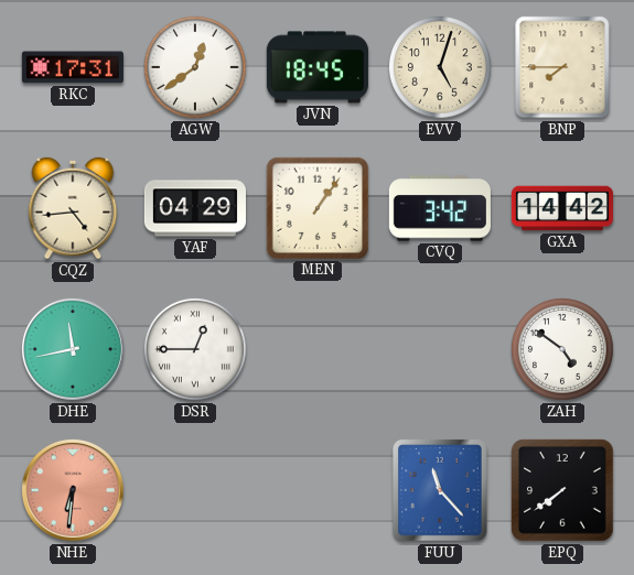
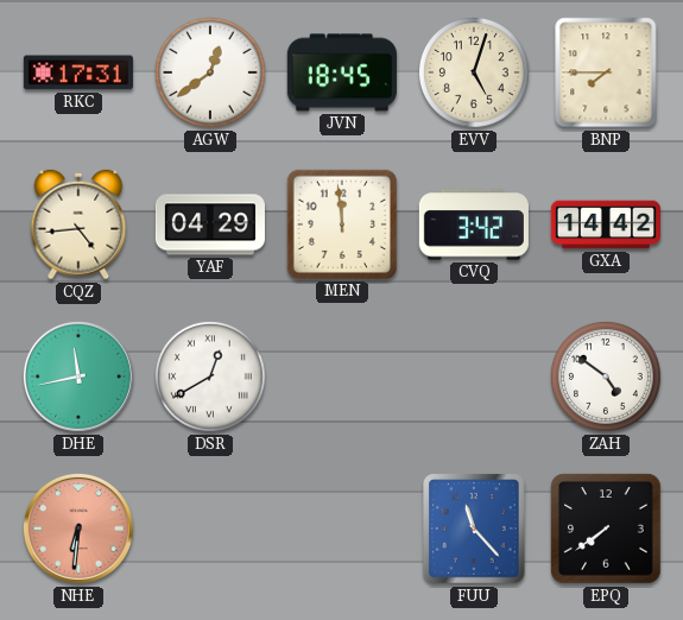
MEN: 1:06 -> 11:59 (342, 224)
DSR: 12:45 -> 12:40 (211, 378)
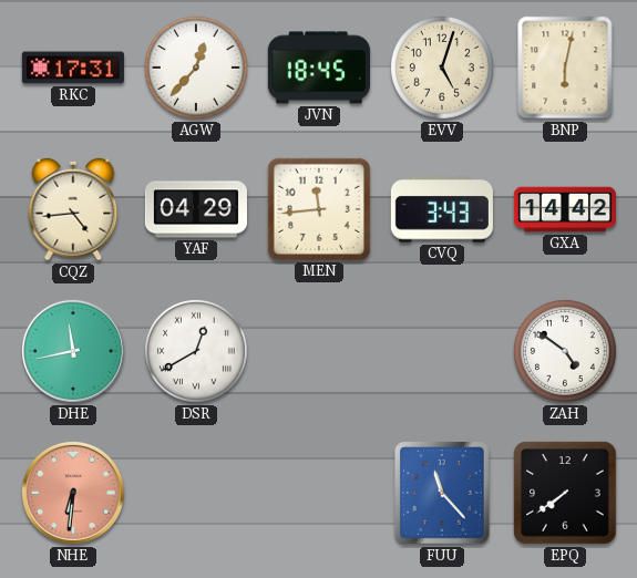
AGW: 12:39 -> 12:37 (197, 69)
BNP: 7:45 -> 6:02 (565, 68)
MEN: 11:59 -> 11:44 (319, 209)
CVQ: 3:42 -> 3:43 (442, 209)
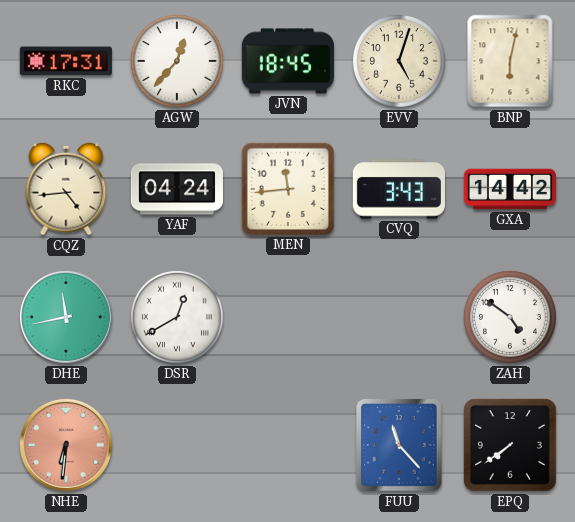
YAF: 04:29 -> 04:24 (177, 189)
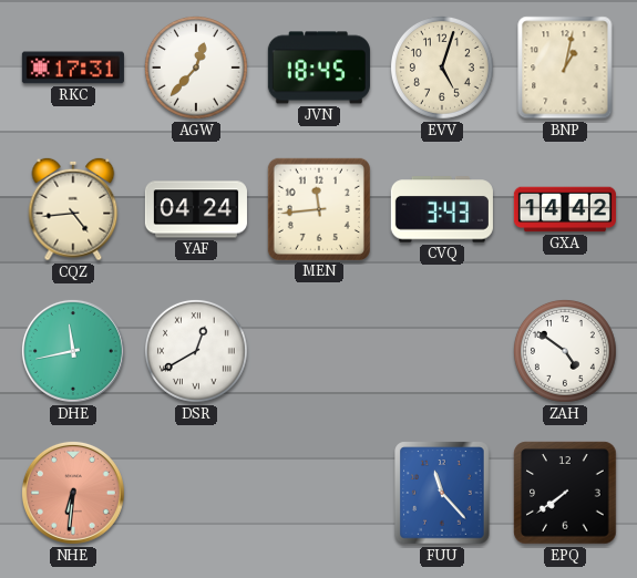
BNP: 6:02 -> 1:02 (565, 68)
